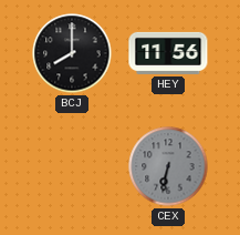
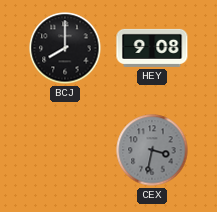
HEY: 11:56 -> 9:08 (152, 48)
CEX: 6:32 -> 3:32 (152, 150)
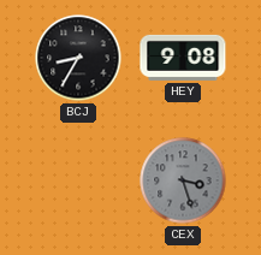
BCJ: 8:00 -> 8:35 (78, 58)
CEX: 3:32 -> 3:27 (183, 180)
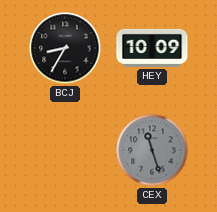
HEY: 9:08 -> 10:09 (152, 48)
CEX: 3:27 -> 11:27 (152, 150)
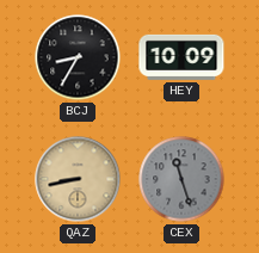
QAZ: none -> 8:43 (78, 179)
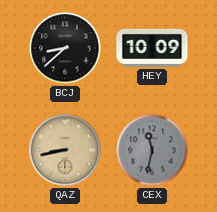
BCJ: 8:35 -> 8:38 (65, 48)
CEX: 11:27 -> 11:32 (152, 150)
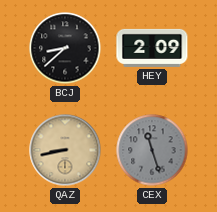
HEY: 10:09 -> 2:09 (152, 48)
CEX: 11:32 -> 11:27 (152, 150)
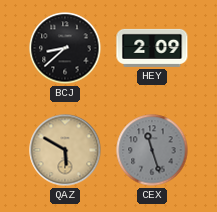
QAZ: 8:43 -> 5:50 (65, 150)
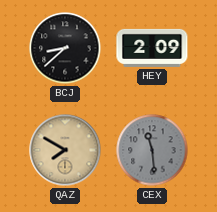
QAZ: 5:50 -> 7:50 (65, 150)
CEX: 11:27 -> 11:29 (152, 150)
